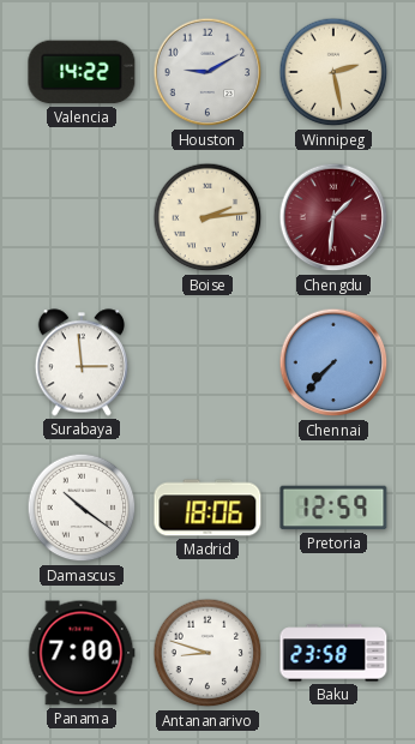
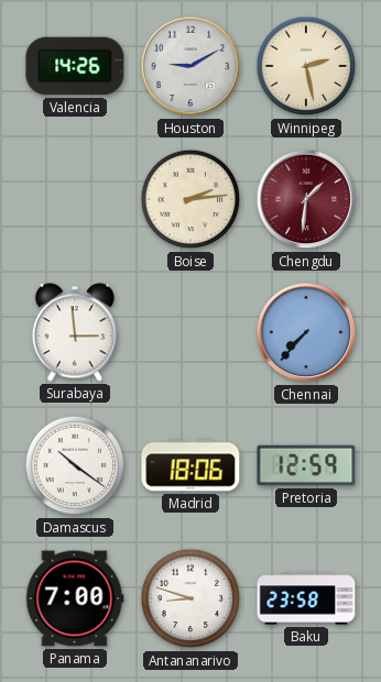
Valencia: 14:22 -> 14:26 (75, 66)
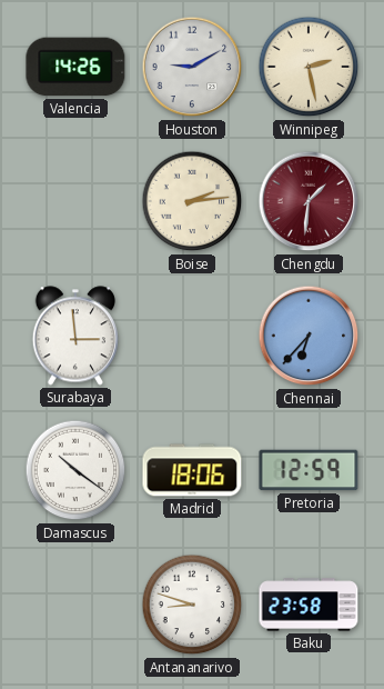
Chennai: 7:37 -> 6:37 (309, 336)
Panama: 7:00 -> none (75, 598)
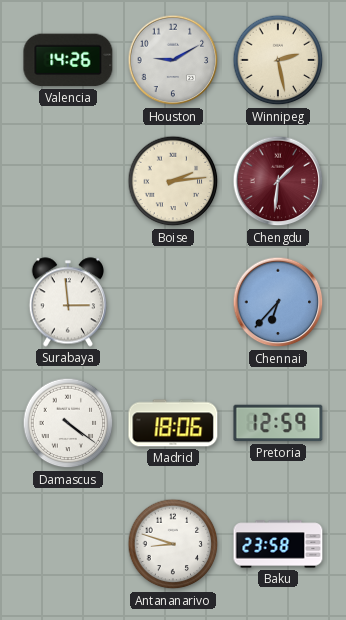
Damascus: 10:21 -> 4:21 (68, 423)
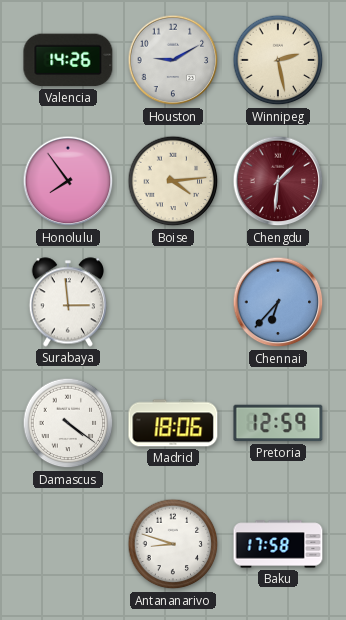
Honolulu: none -> 7:54 (68, 181)
Boise: 2:14 -> 4:14 (173, 181)
Baku: 23:58 -> 17:58 (278, 544)
